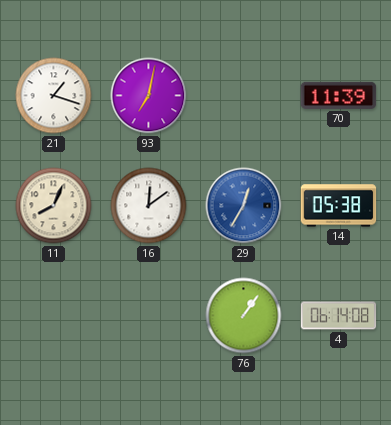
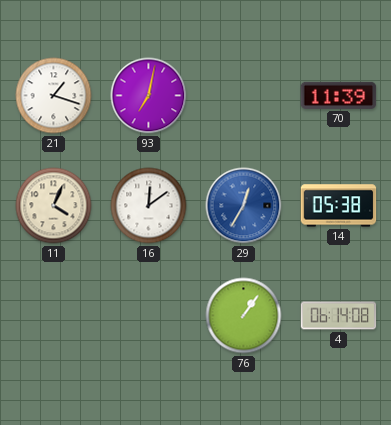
11: 8:04 -> 4:04 (54, 206)
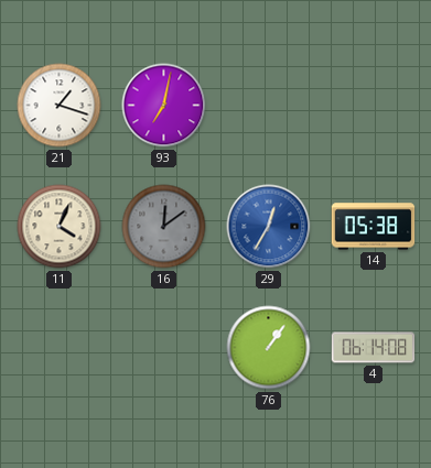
70: 11:39 -> none (339, 95)
16 dial: white -> grey (164, 227)
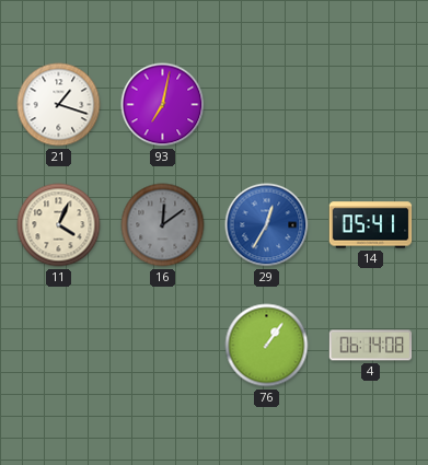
14: 05:38 -> 05:41 (371, 225)
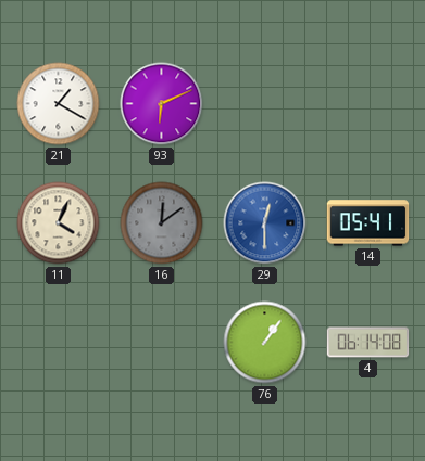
21: 1:18 -> 1:20 (59, 104)
93: 7:02 -> 6:11 (162, 104)
29: 12:35 -> 12:30 (265, 223)
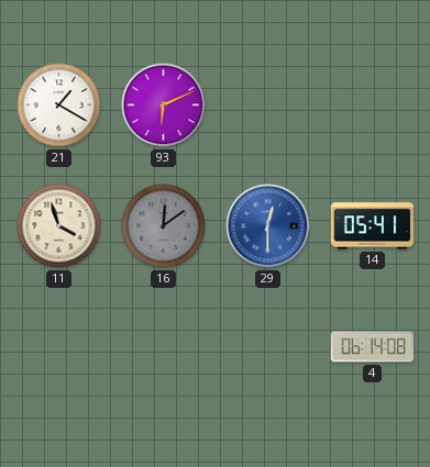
11: 4:04 -> 3:57 (59, 226)
76: 1:06 -> none (265, 343)
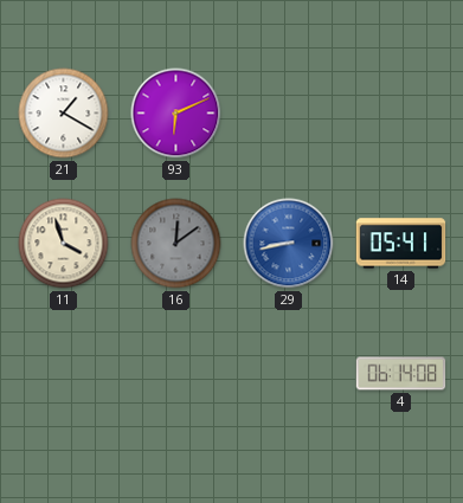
29: 12:30 -> 8:43 (289, 244)
